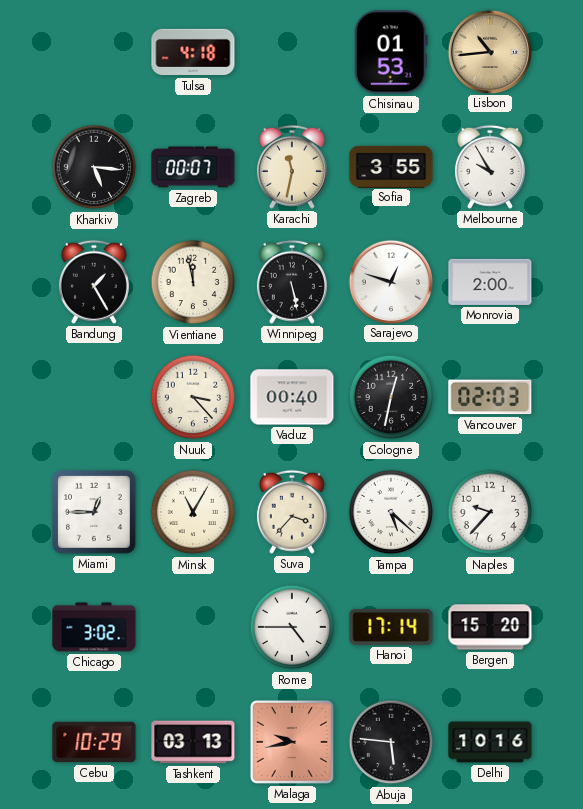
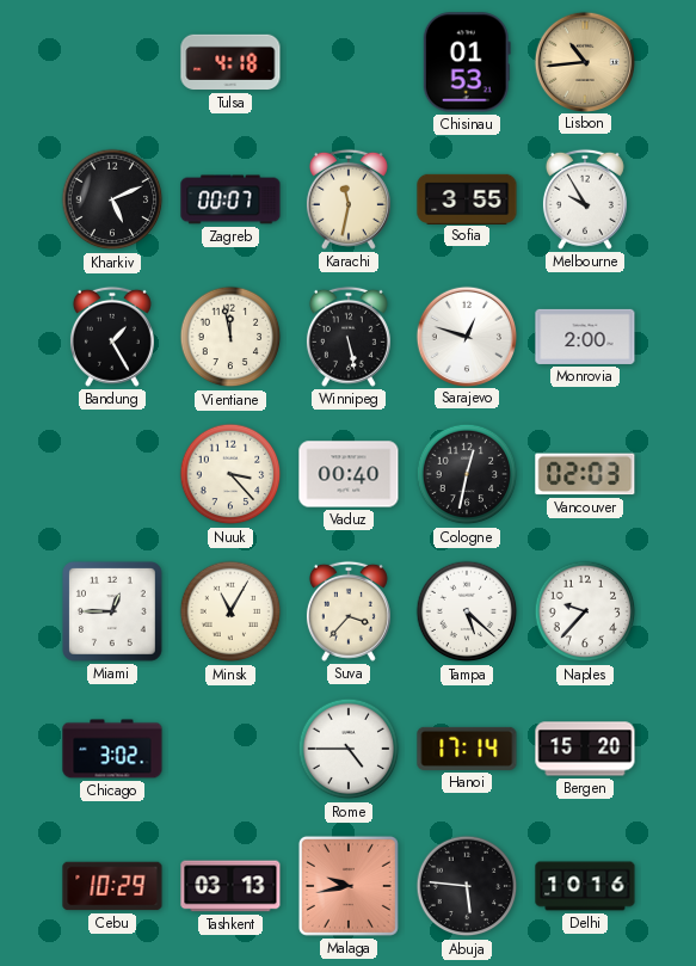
Kharkiv: 5:16 -> 5:11 (112, 199)
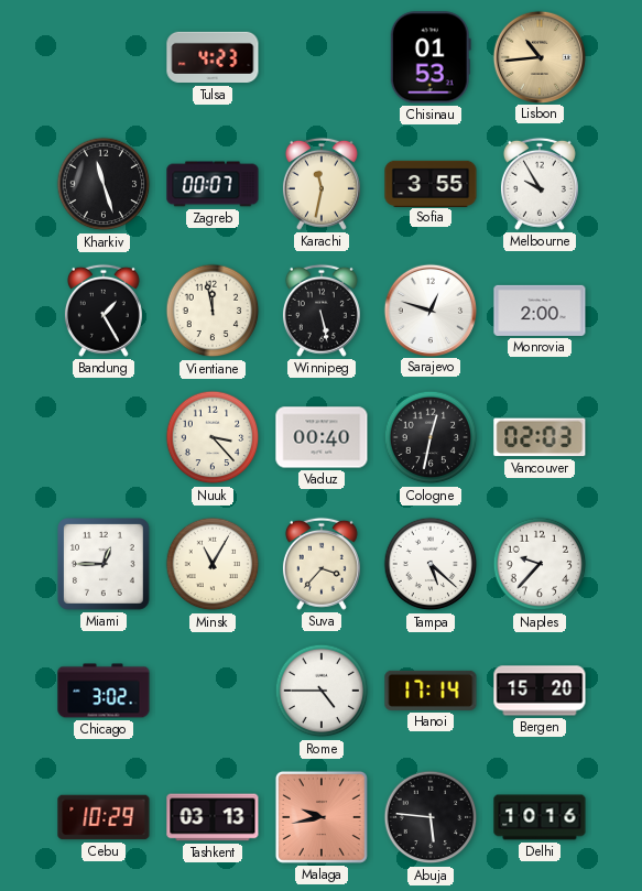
Tulsa: 4:18 -> 4:23 (213, 57)
Kharkiv: 5:11 -> 11:27 (104, 184)
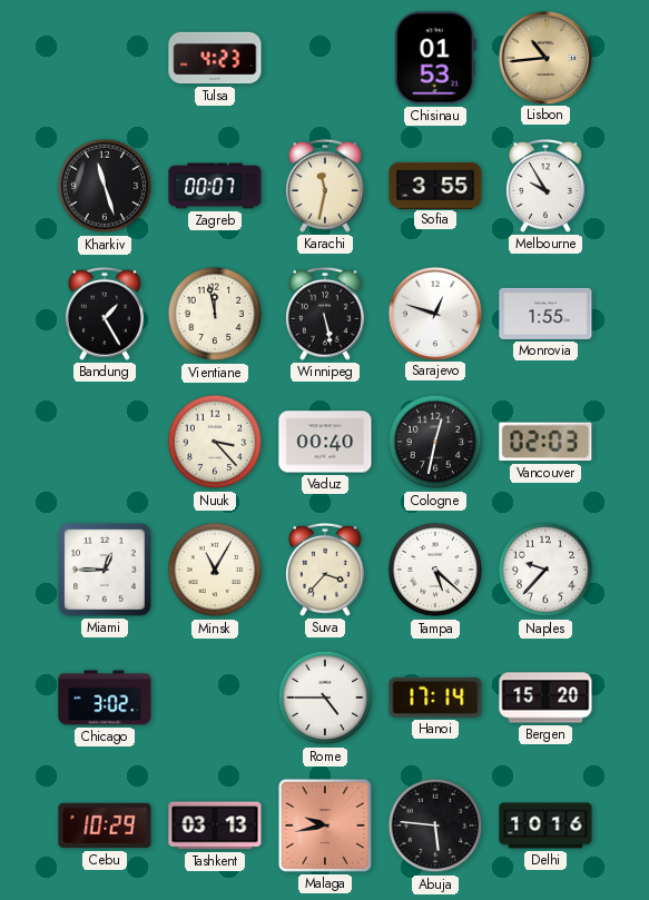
Monrovia: 2:00 -> 1:55 (545, 314)
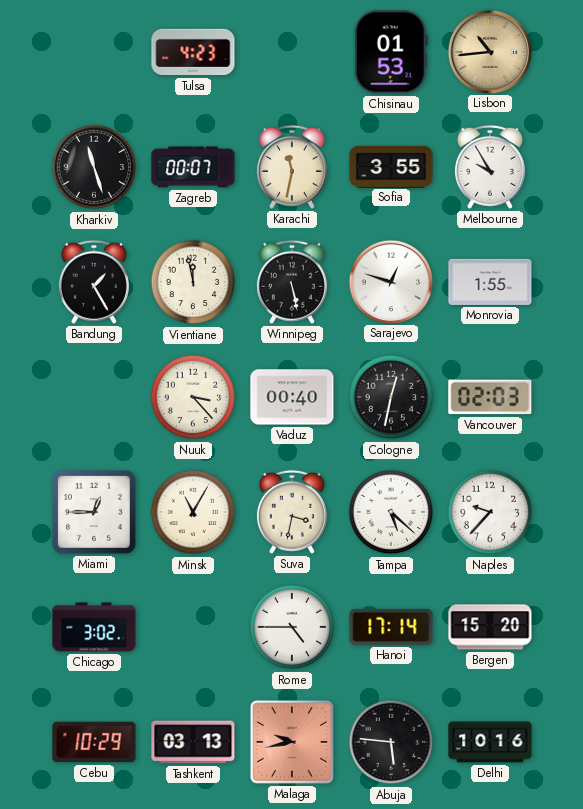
Suva: 3:37 -> 3:32 (292, 512)
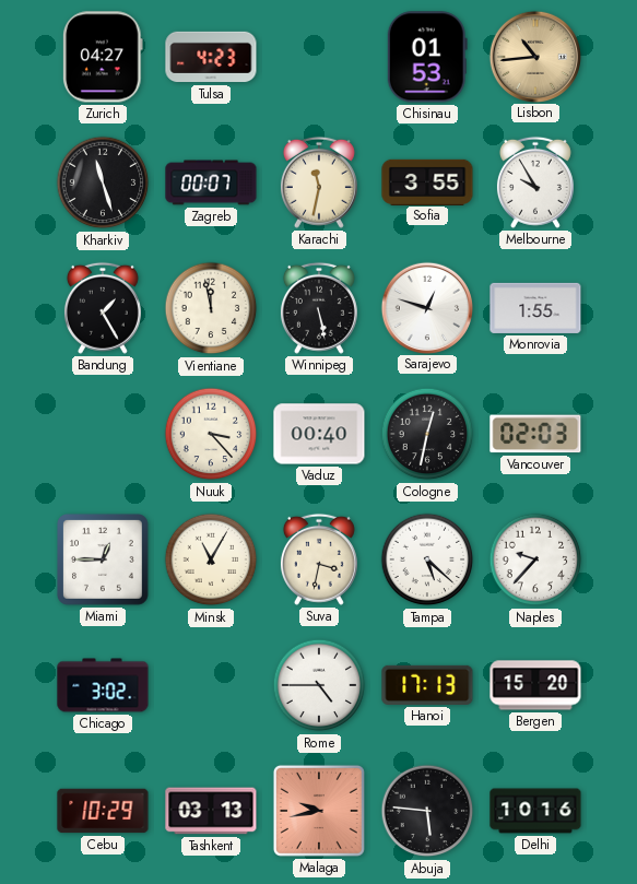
Zurich: none -> 04:27 (104, 57)
Hanoi: 17:14 -> 17:13 (427, 685)
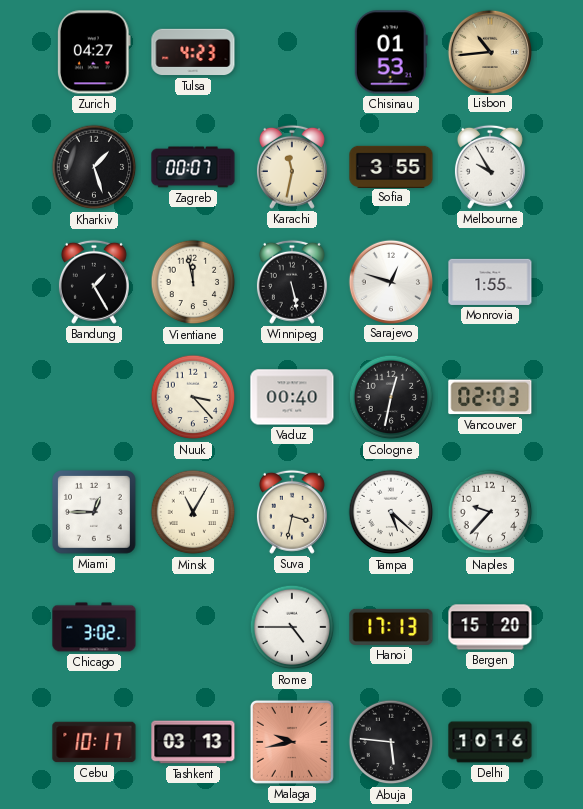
Kharkiv: 11:27 -> 1:27 (94, 167)
Cebu: 10:29 -> 10:17 (94, 742)
